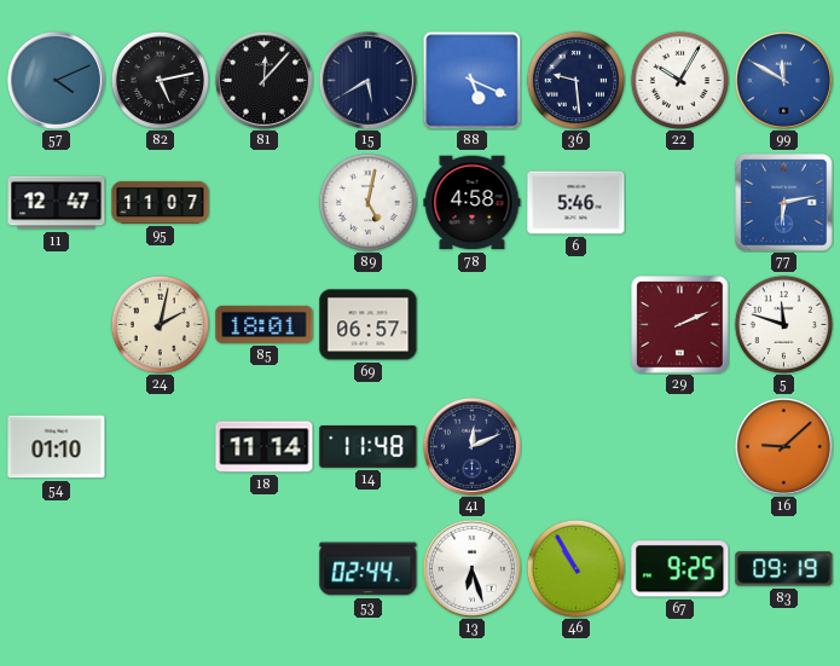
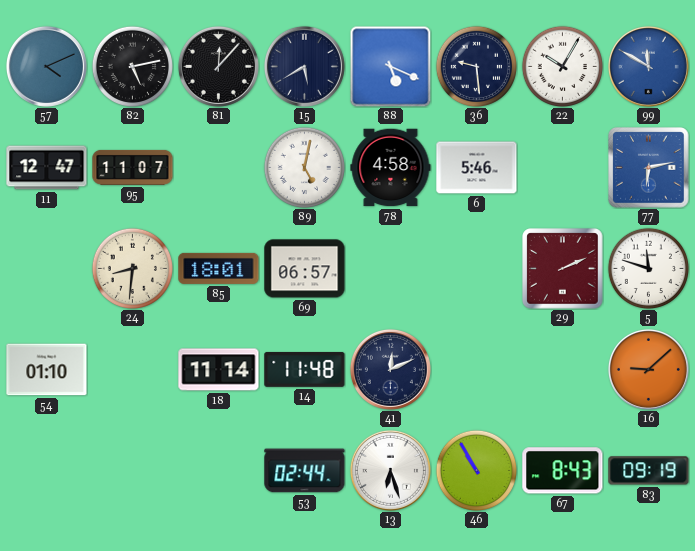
24: 2:02 -> 8:31 (132, 268)
67: 9:25 -> 8:43 (563, 471)
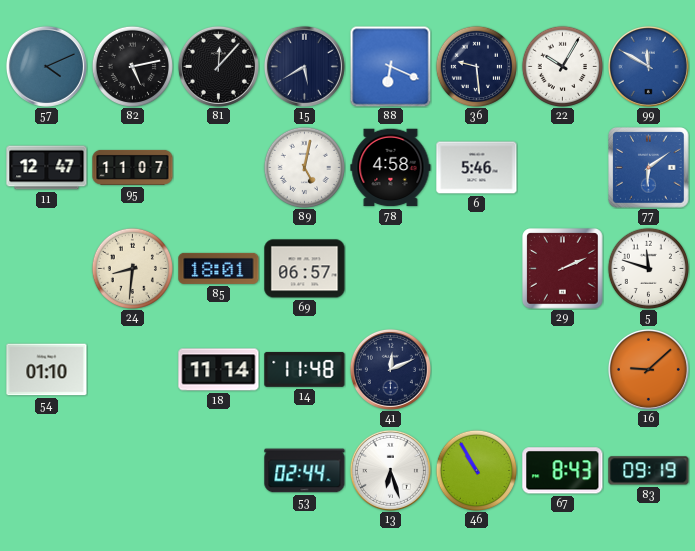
88: 5:19 -> 6:19 (390, 66)
77: 6:13 -> 6:09 (649, 168)
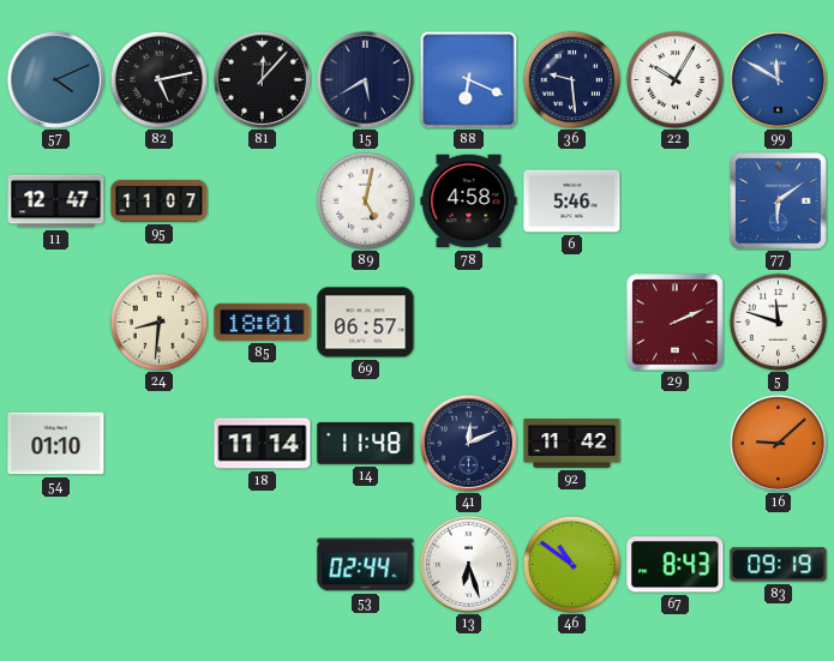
92: none -> 11:42 (572, 444)
46: 10:55 -> 10:51 (571, 564)
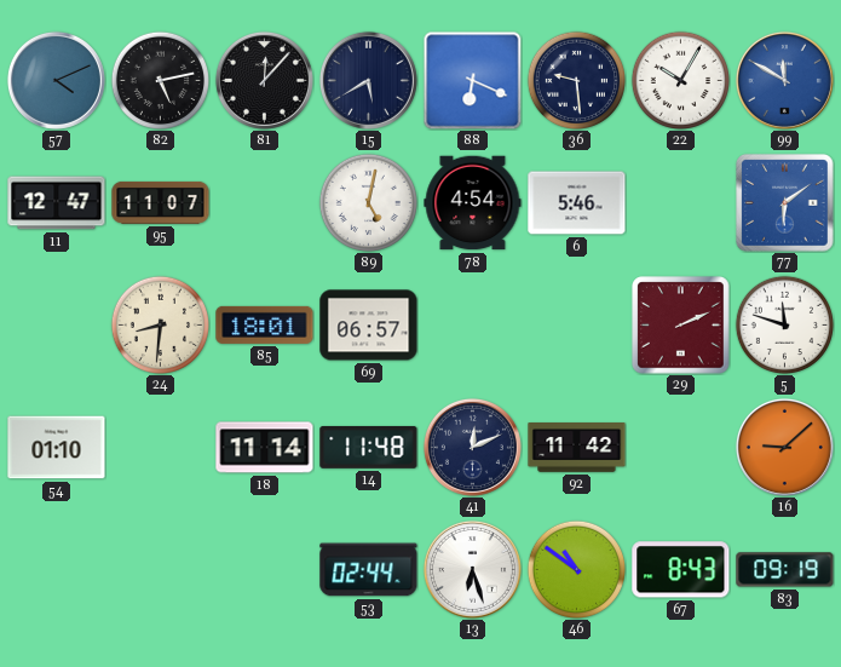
78: 4:58 -> 4:54 (473, 203)
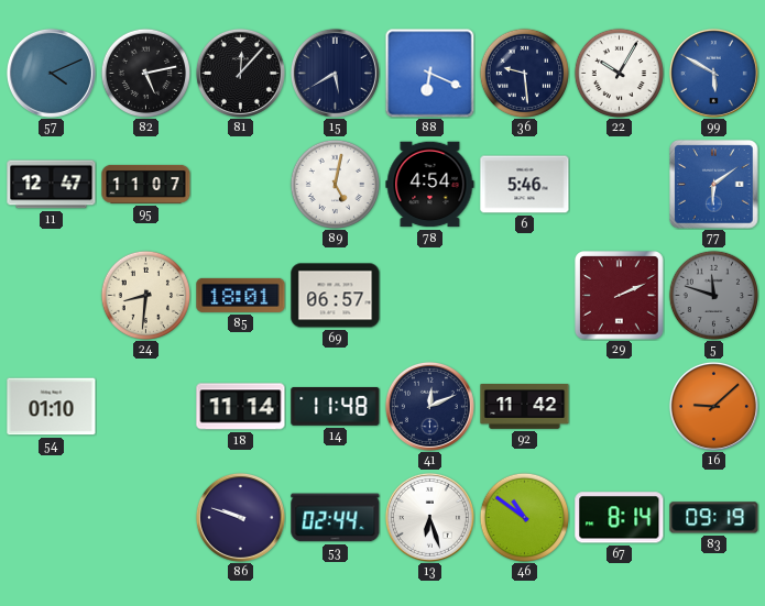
99: 11:50 -> 5:50 (713, 73)
5 dial: white -> grey (713, 295)
86: none -> 9:48 (240, 517)
67: 8:43 -> 8:14 (620, 518)
